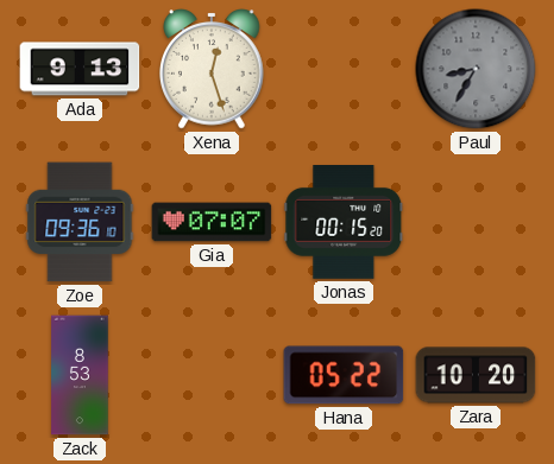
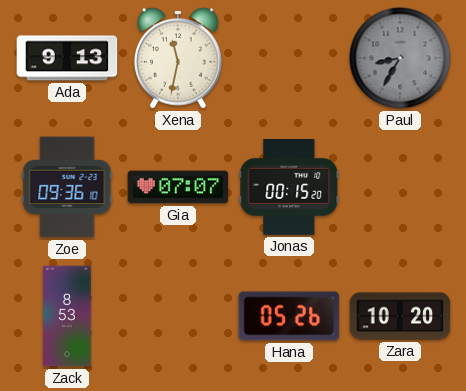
Xena: 12:27 -> 11:32 (179, 58)
Hana: 05:22 -> 05:26 (289, 316)
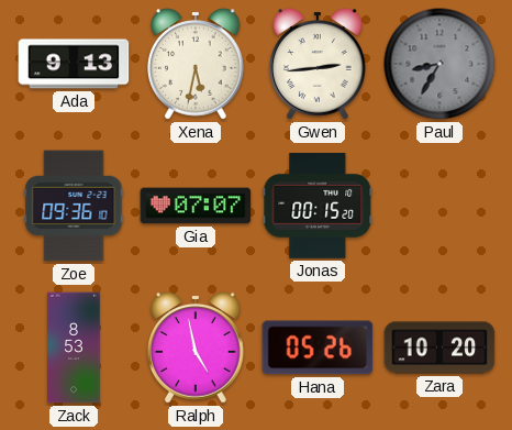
Xena: 11:32 -> 5:32 (197, 64)
Gwen: none -> 2:44 (319, 64)
Ralph: none -> 4:58 (197, 348)
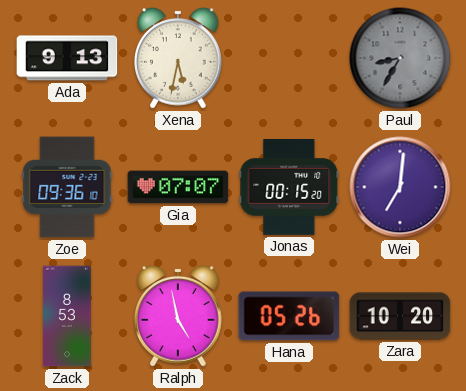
Gwen: 2:44 -> none (319, 64)
Wei: none -> 7:01 (400, 187)
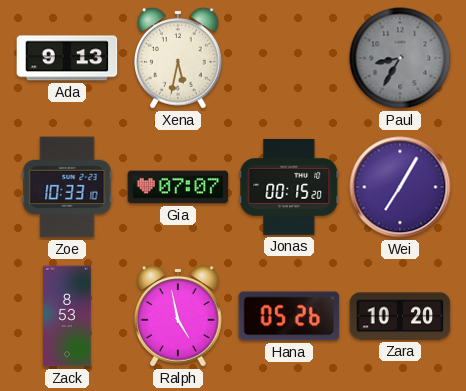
Zoe: 09:36 -> 10:33 (67, 187)
Wei: 7:01 -> 7:05 (400, 187)
